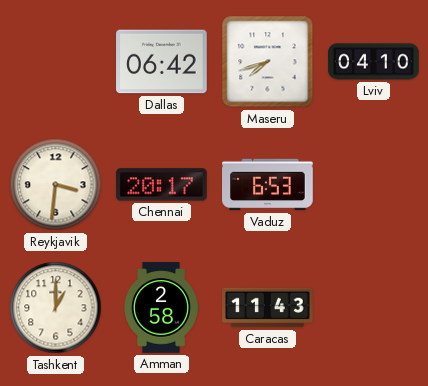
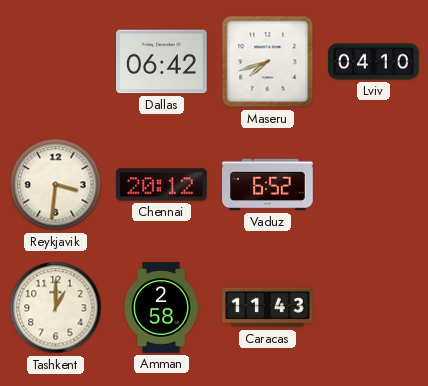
Chennai: 20:17 -> 20:12 (162, 185)
Vaduz: 6:53 -> 6:52 (268, 185)
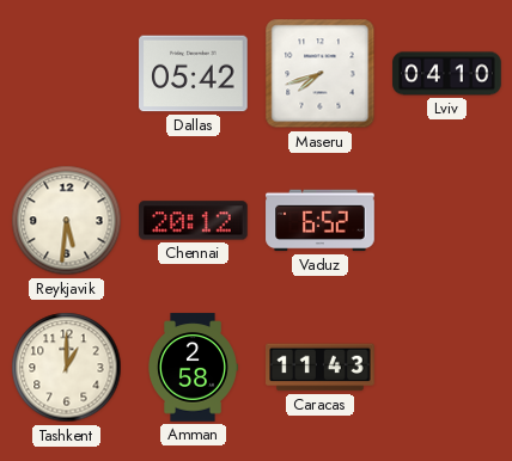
Dallas: 06:42 -> 05:42 (194, 74)
Reykjavik: 3:31 -> 5:31 (67, 221)
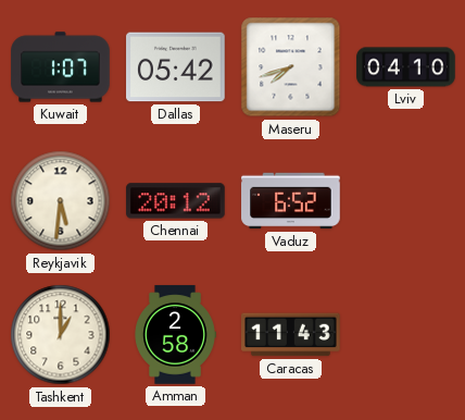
Kuwait: none -> 1:07 (61, 67)
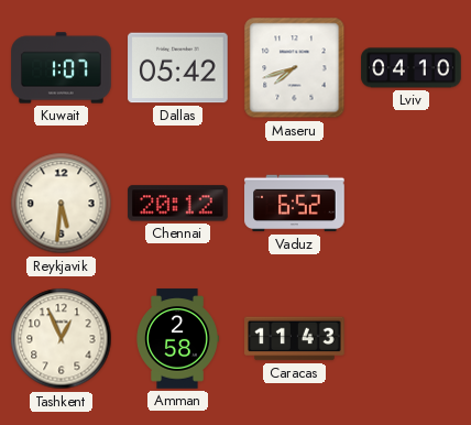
Tashkent: 1:00 -> 12:56 (62, 339)
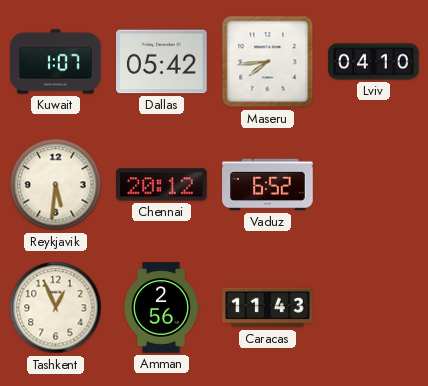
Maseru: 7:42 -> 7:44 (268, 62)
Amman: 2:58 -> 2:56 (161, 308)
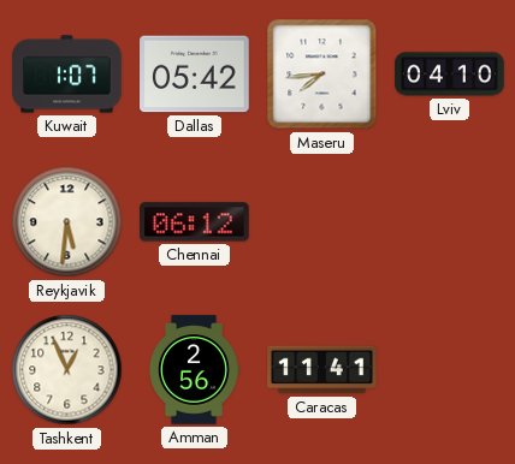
Chennai: 20:12 -> 06:12 (195, 222)
Vaduz: 6:52 -> none (268, 185)
Caracas: 11:43 -> 11:41 (322, 370)
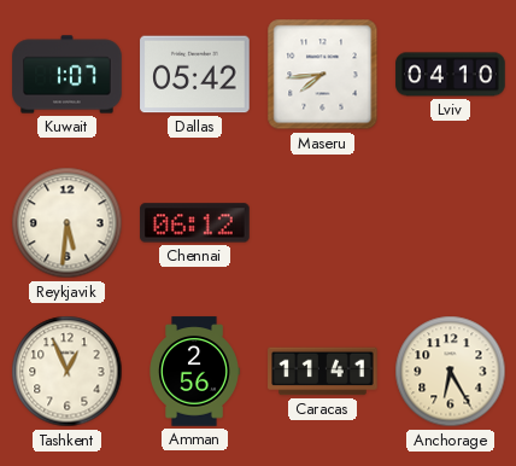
Anchorage: none -> 6:25 (451, 372)
